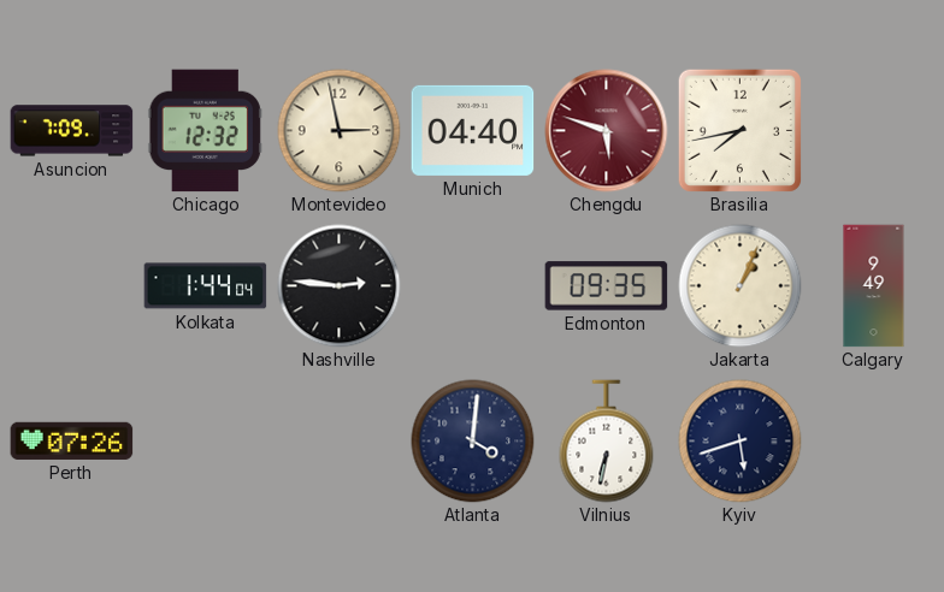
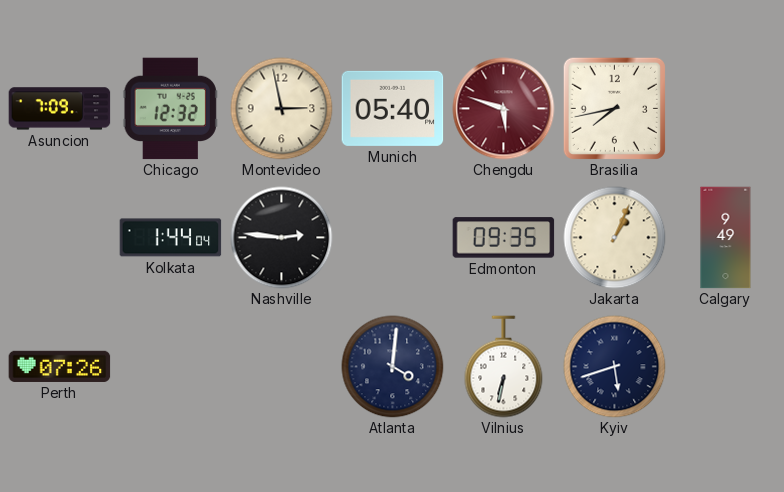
Munich: 04:40 -> 05:40 (393, 108)
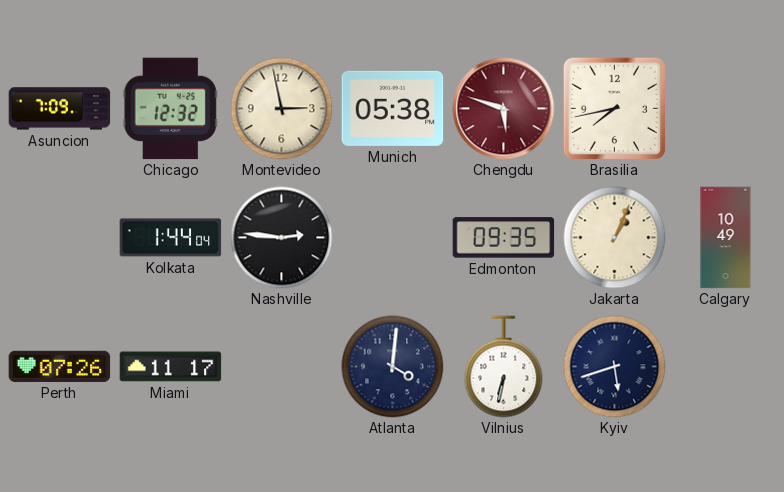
Munich: 05:40 -> 05:38 (393, 108)
Calgary: 9:49 -> 10:49 (726, 238)
Miami: none -> 11:17 (171, 367)
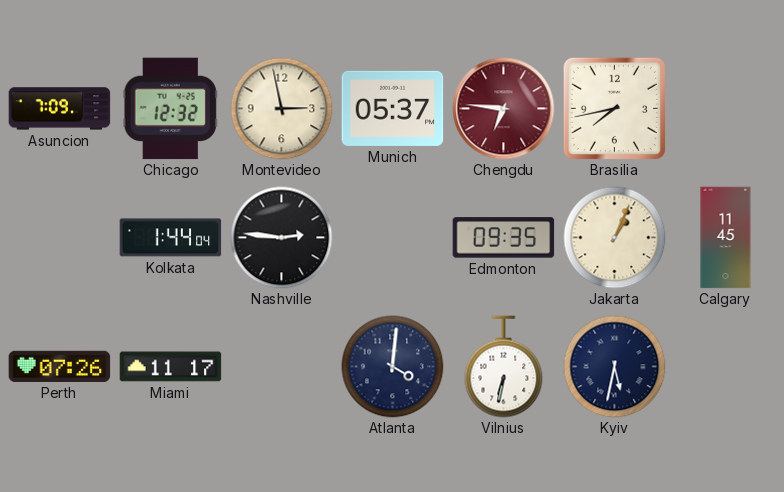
Munich: 05:38 -> 05:37 (393, 108)
Chengdu: 5:48 -> 6:46 (504, 109)
Calgary: 10:49 -> 11:45 (726, 238)
Kyiv: 5:42 -> 5:32 (615, 367)
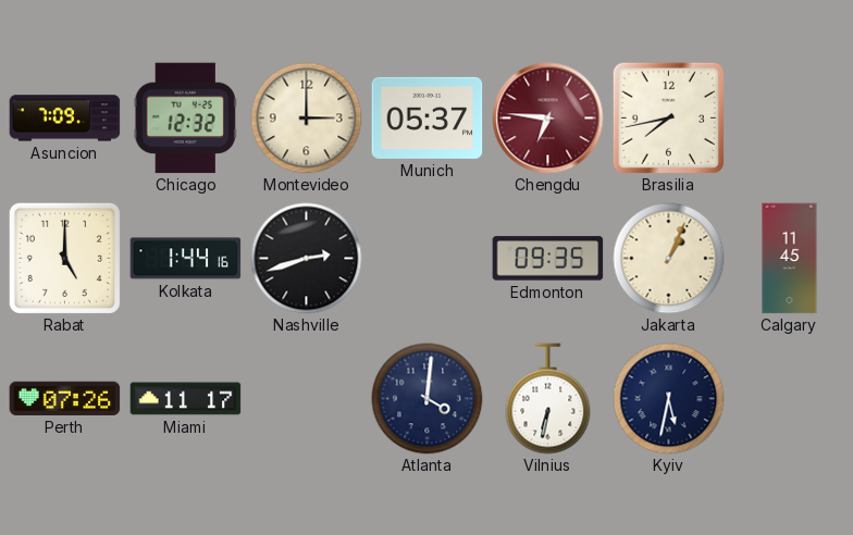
Montevideo: 2:58 -> 3:00 (307, 119)
Rabat: none -> 5:00 (64, 258)
Kolkata: 1:44:04 -> 1:44:16 (186, 259)
Nashville: 2:46 -> 2:42 (307, 259)
